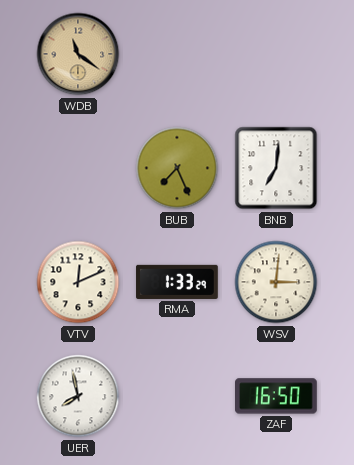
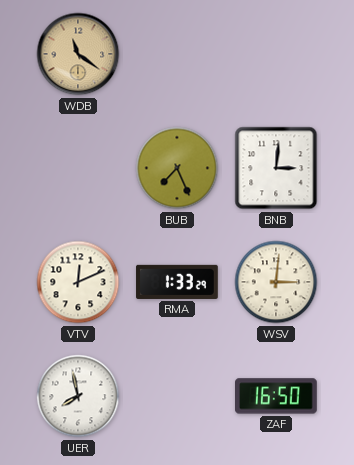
BNB: 7:01 -> 3:01 (276, 168)
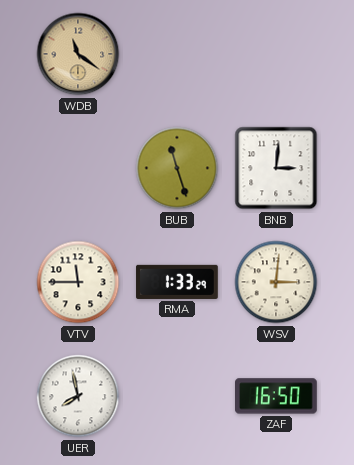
BUB: 7:26 -> 11:27 (177, 168)
VTV: 12:11 -> 11:45 (78, 282)
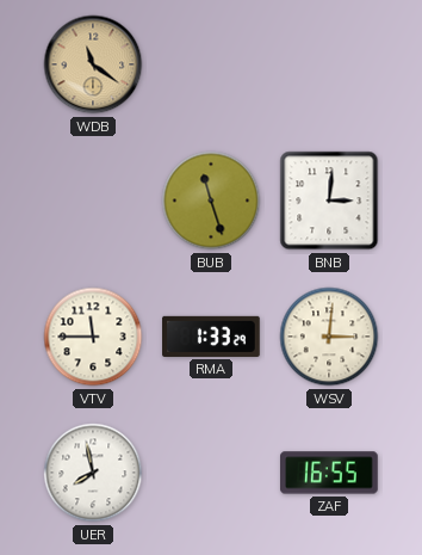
ZAF: 16:50 -> 16:55 (330, 473)
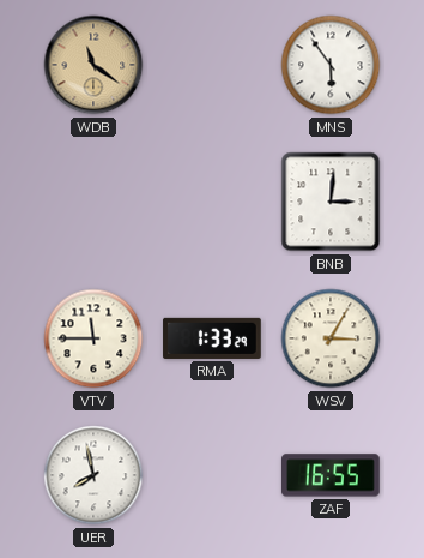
MNS: none -> 5:54 (331, 65)
BUB: 11:27 -> none (211, 201)
WSV: 3:01 -> 3:05 (331, 338)
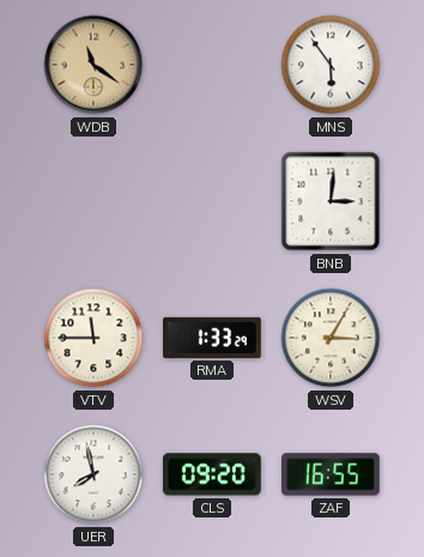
CLS: none -> 09:20 (212, 474)
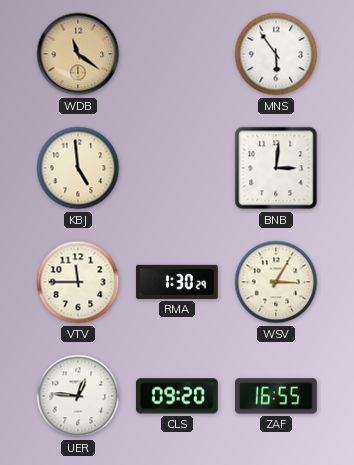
KBJ: none -> 4:59 (78, 168)
RMA: 1:33 -> 1:30 (177, 282)
UER: 7:58 -> 12:46 (78, 396)
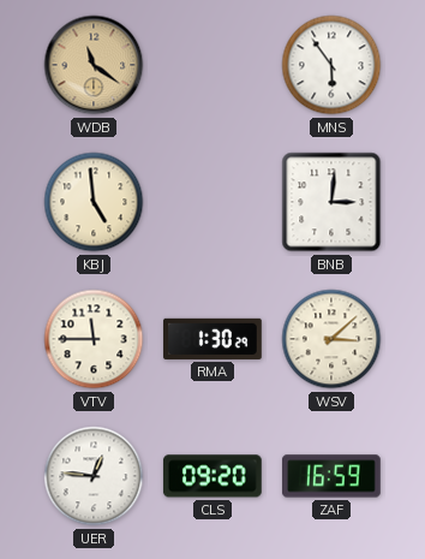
WSV: 3:05 -> 3:08 (331, 339)
ZAF: 16:55 -> 16:59 (333, 476)
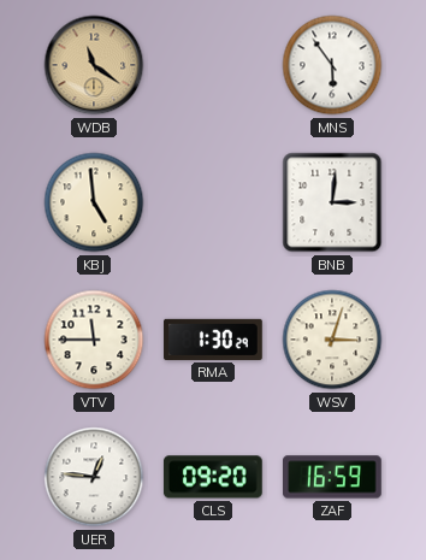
WSV: 3:08 -> 3:03 (332, 340)
